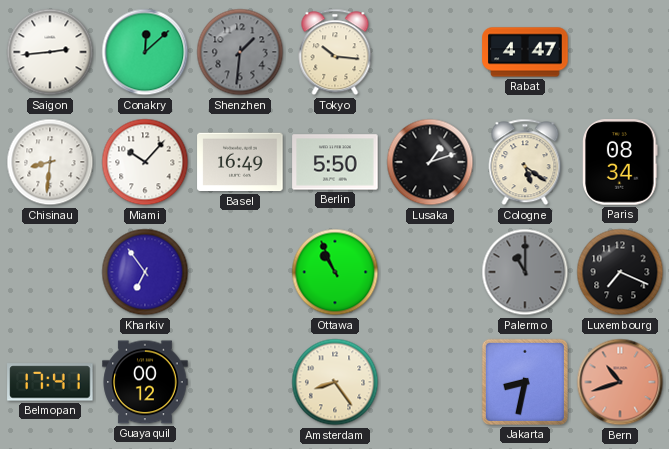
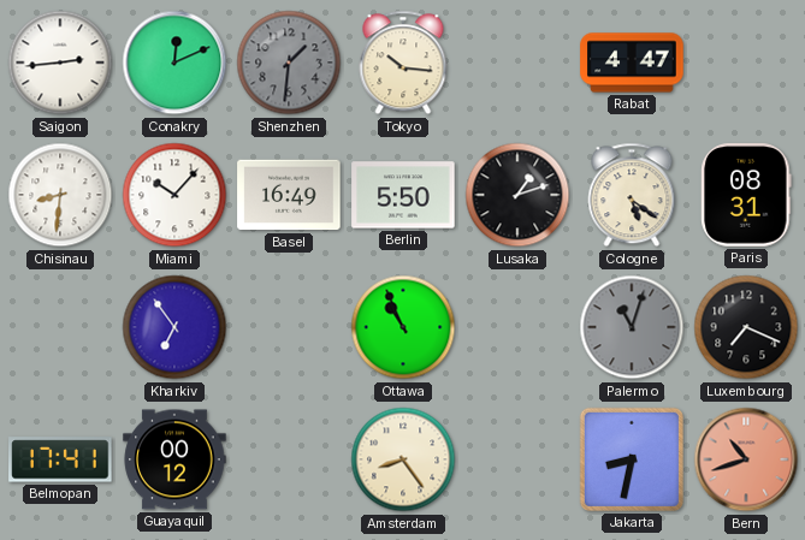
Conakry: 12:08 -> 12:11 (174, 63)
Paris: 08:34 -> 08:31 (746, 195)
Palermo: 11:00 -> 11:03 (632, 327)
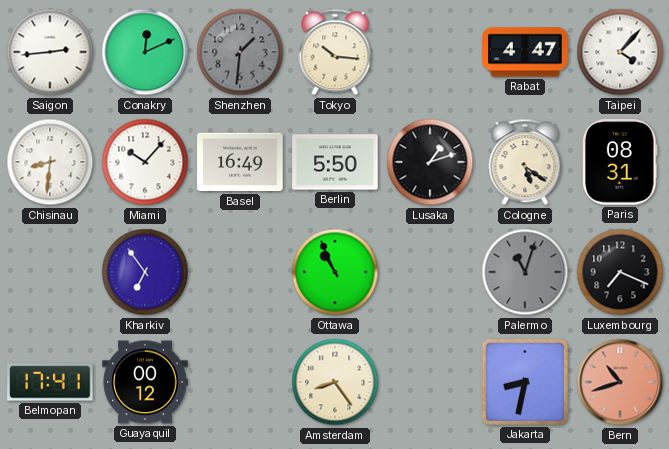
Taipei: none -> 4:07 (620, 52)
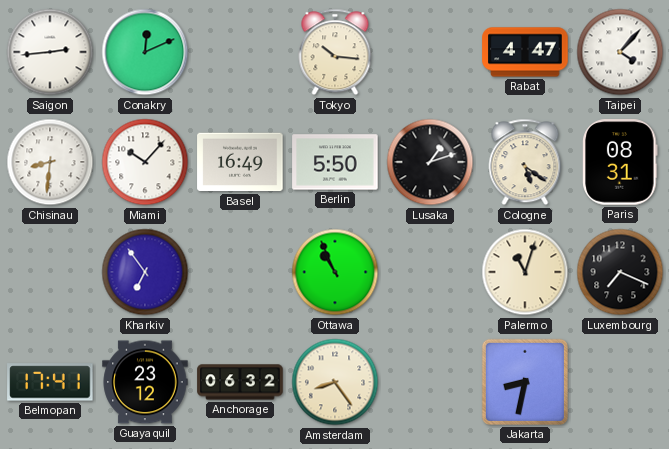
Shenzhen: 1:31 -> none (240, 52)
Palermo dial: grey -> cream (525, 272)
Guayaquil: 00:12 -> 23:12 (145, 382)
Anchorage: none -> 06:32 (240, 382)
Bern: 10:42 -> none (620, 382)
